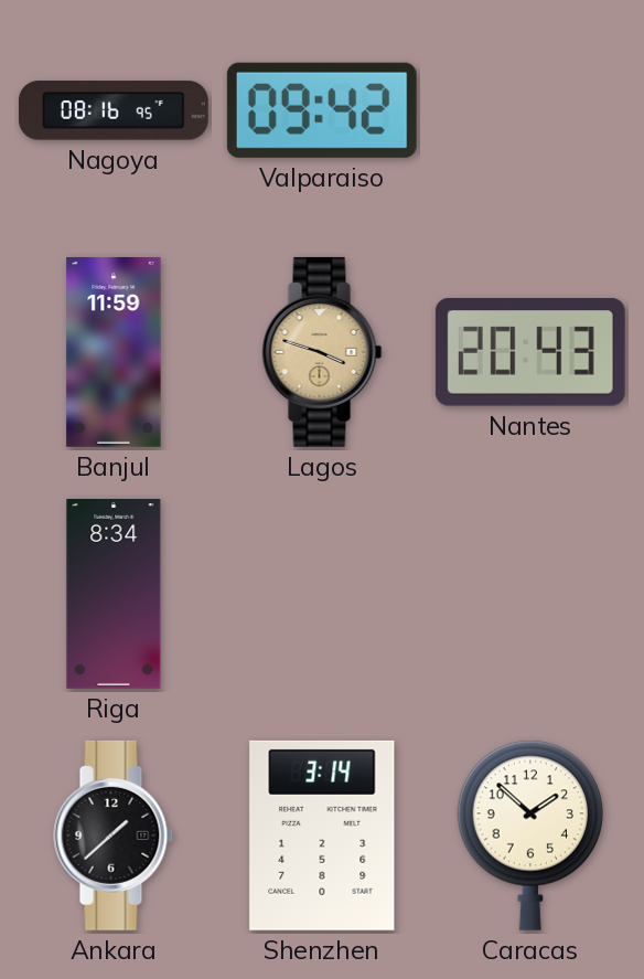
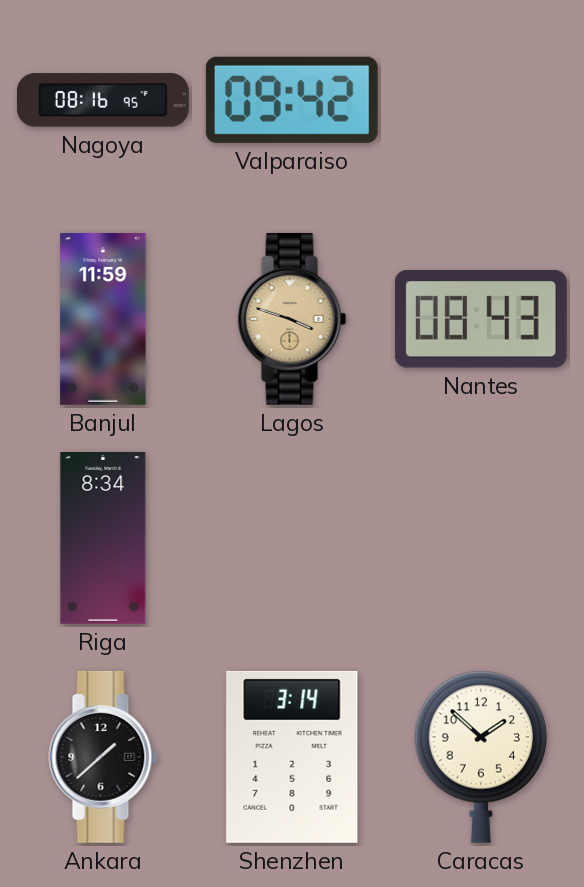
Nantes: 20:43 -> 08:43 (481, 320)
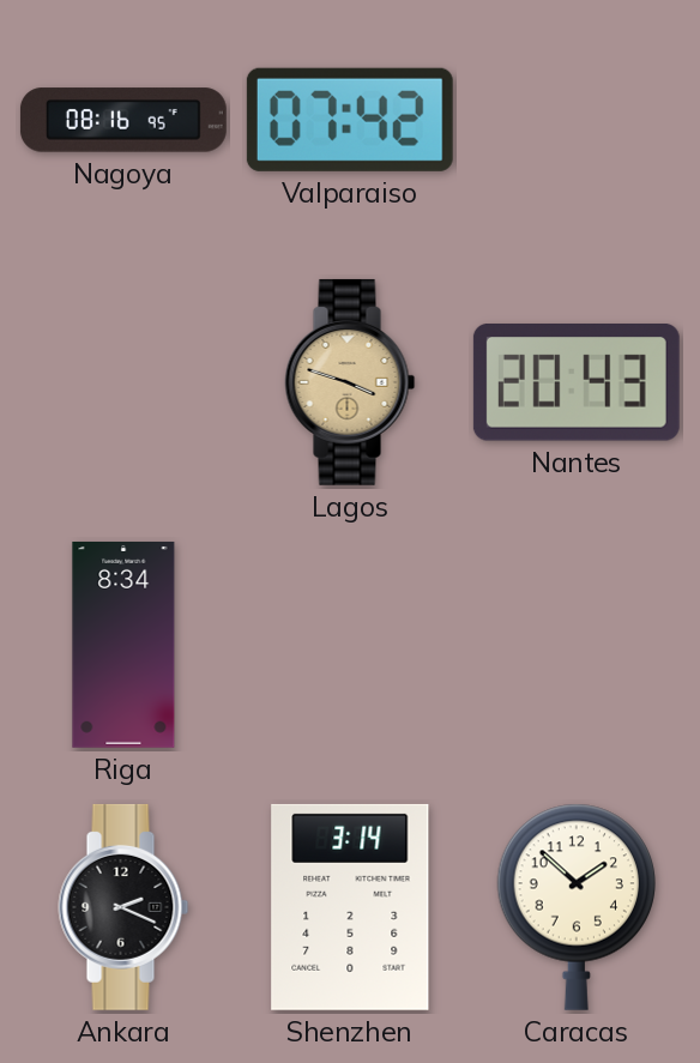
Valparaiso: 09:42 -> 07:42 (350, 120)
Banjul: 11:59 -> none (103, 319)
Nantes: 08:43 -> 20:43 (577, 383)
Ankara: 1:38 -> 2:19 (123, 907)
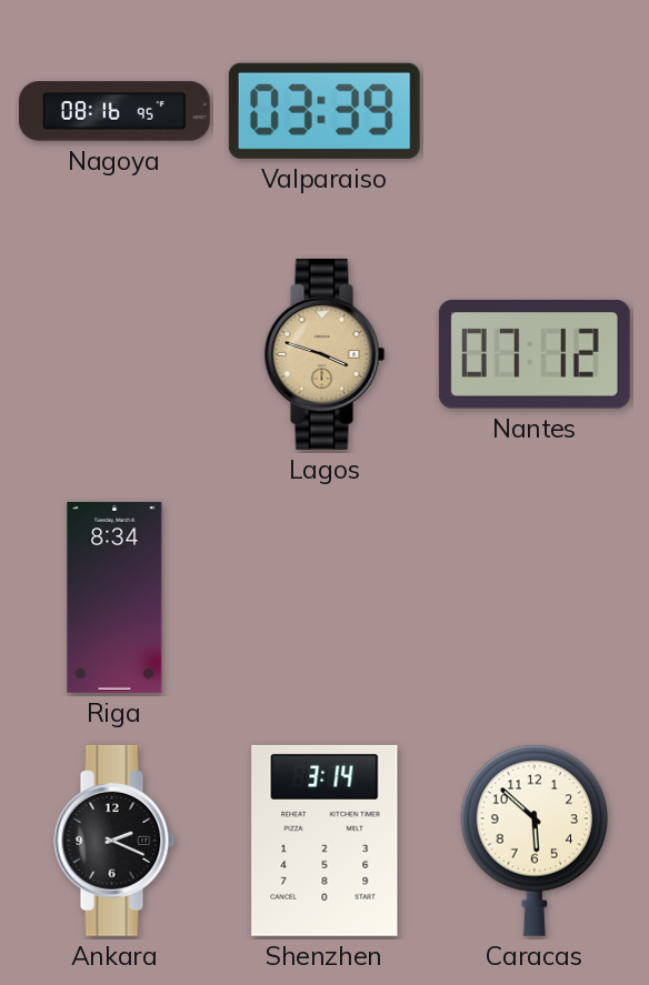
Valparaiso: 07:42 -> 03:39 (324, 111)
Nantes: 20:43 -> 07:12 (535, 355)
Caracas: 1:52 -> 5:52 (533, 841)
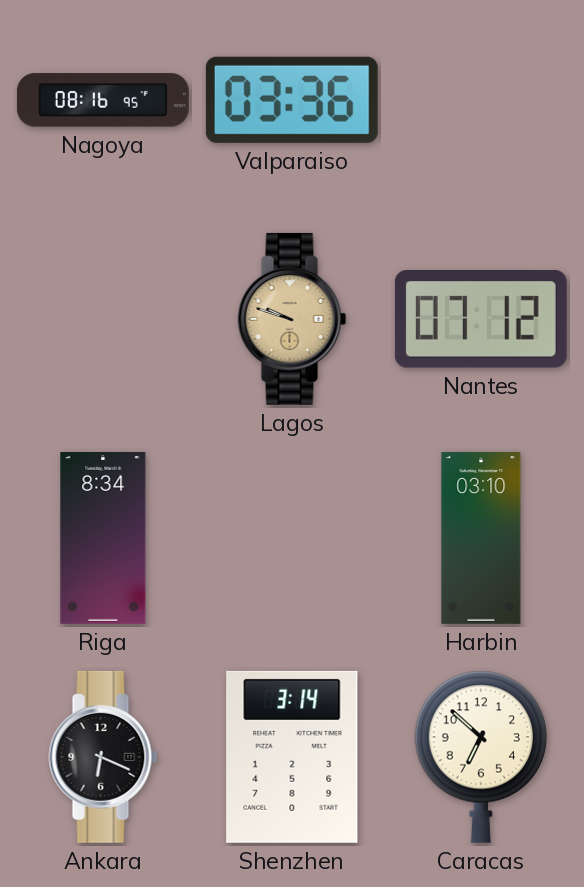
Valparaiso: 03:39 -> 03:36 (292, 100)
Lagos: 3:48 -> 9:48 (292, 319)
Harbin: none -> 03:10 (481, 538)
Ankara: 2:19 -> 6:19 (103, 757)
Caracas: 5:52 -> 6:52 (480, 757)
